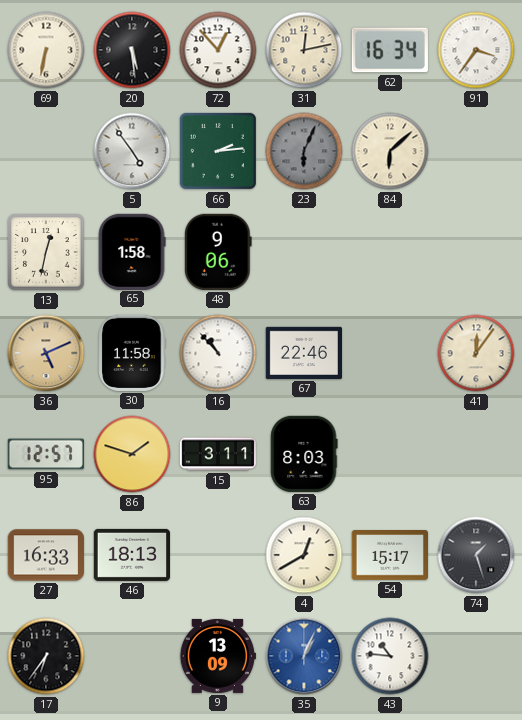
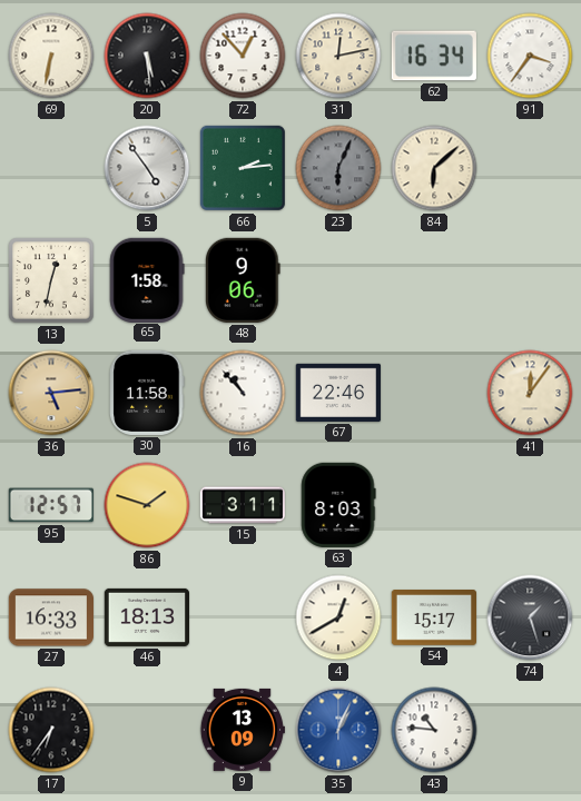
36: 5:11 -> 5:14 (51, 393)
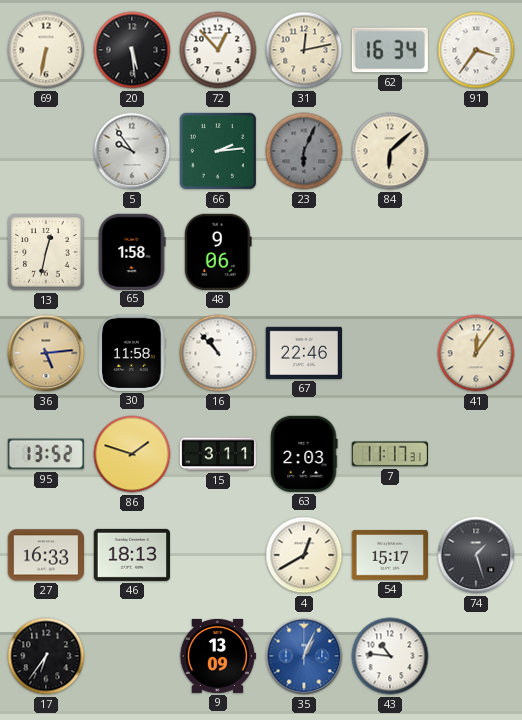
5: 4:54 -> 9:54 (132, 151)
95: 12:57 -> 13:52 (46, 454)
63: 8:03 -> 2:03 (304, 454)
7: none -> 11:17 (390, 454)
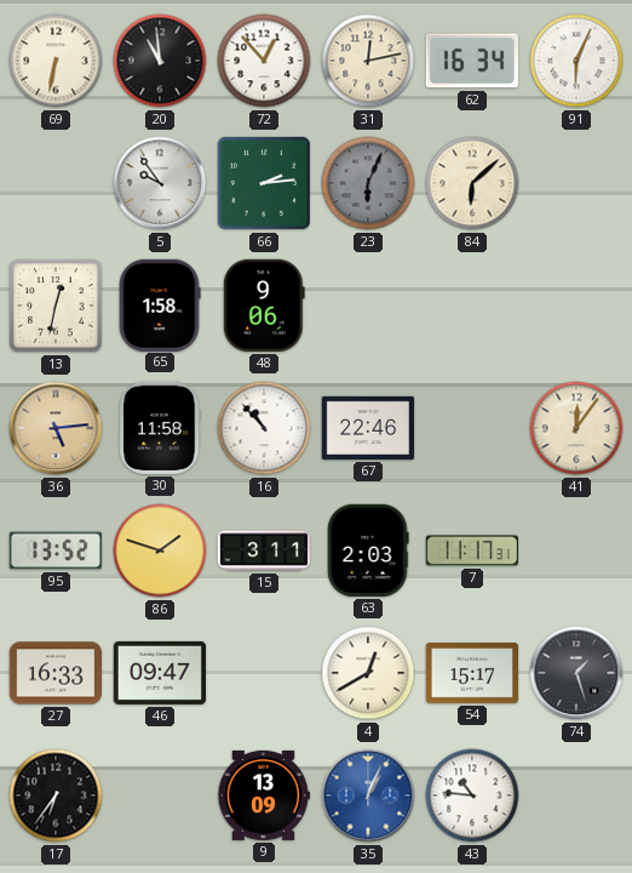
20: 5:29 -> 10:59 (160, 61)
91: 3:36 -> 6:04 (576, 61)
46: 18:13 -> 09:47 (159, 673)
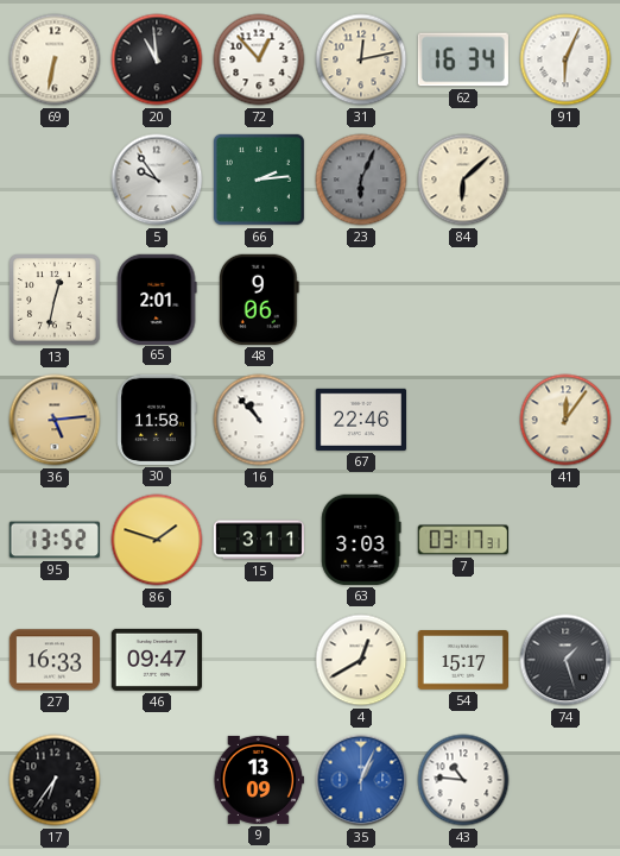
65: 1:58 -> 2:01 (157, 298)
63: 2:03 -> 3:03 (361, 540)
7: 11:17 -> 03:17 (463, 540)
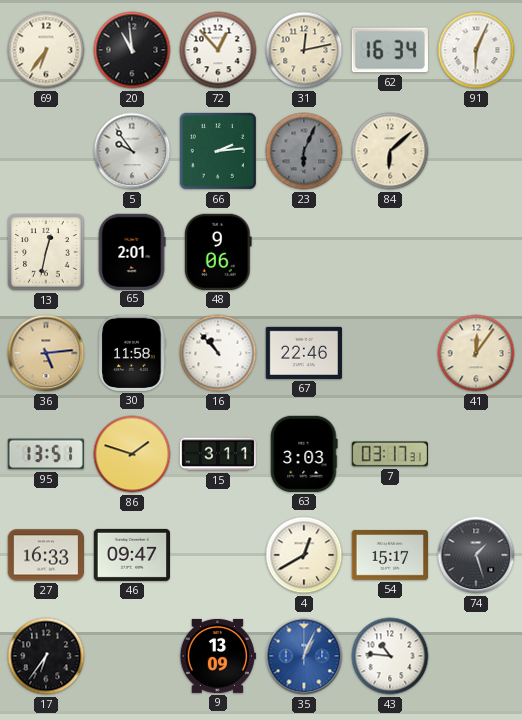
69: 6:32 -> 6:36 (46, 50)
95: 13:52 -> 13:51 (46, 454)
